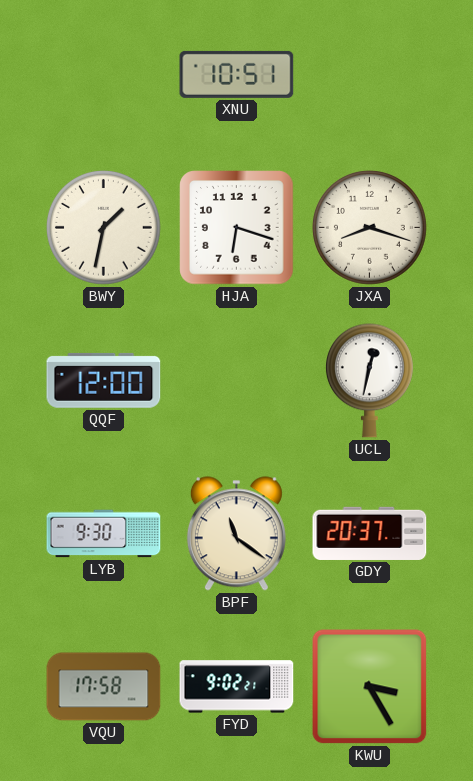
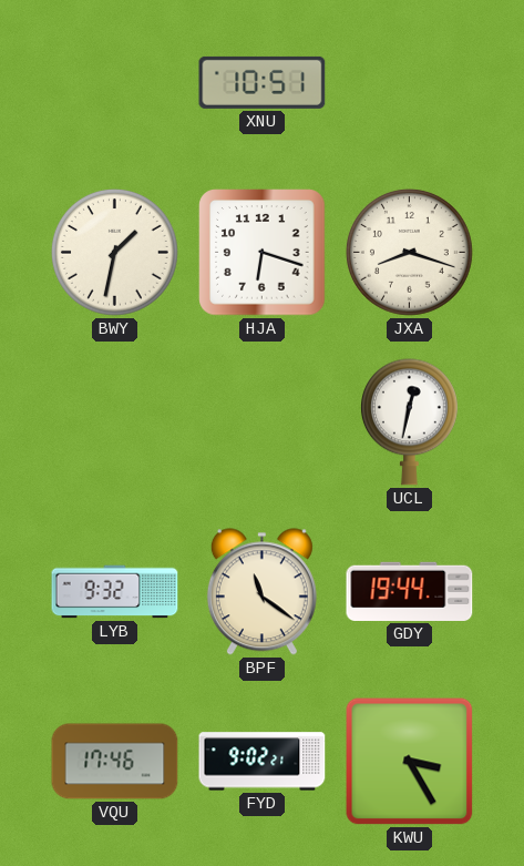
QQF: 12:00 -> none (104, 380)
LYB: 9:30 -> 9:32 (115, 592)
GDY: 20:37 -> 19:44 (410, 591)
VQU: 17:58 -> 17:46 (115, 762)
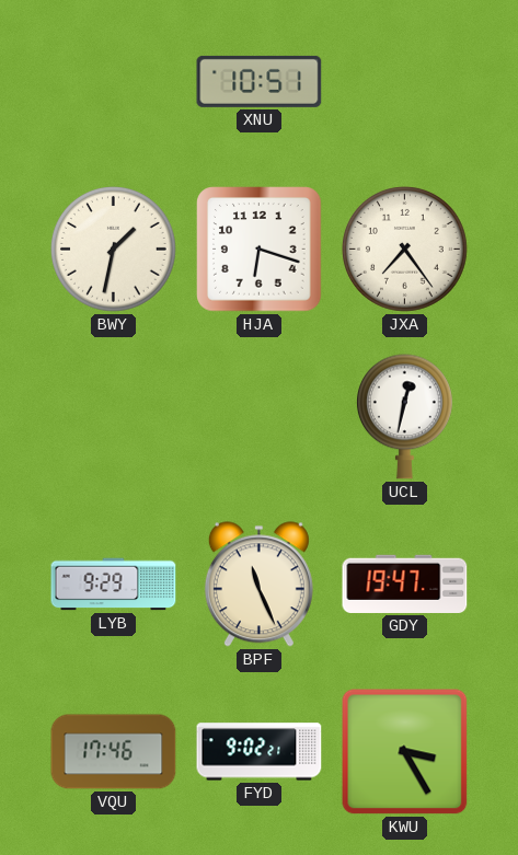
JXA: 8:18 -> 7:24 (405, 250)
LYB: 9:32 -> 9:29 (114, 585)
BPF: 11:21 -> 11:26 (258, 585)
GDY: 19:44 -> 19:47 (405, 584)
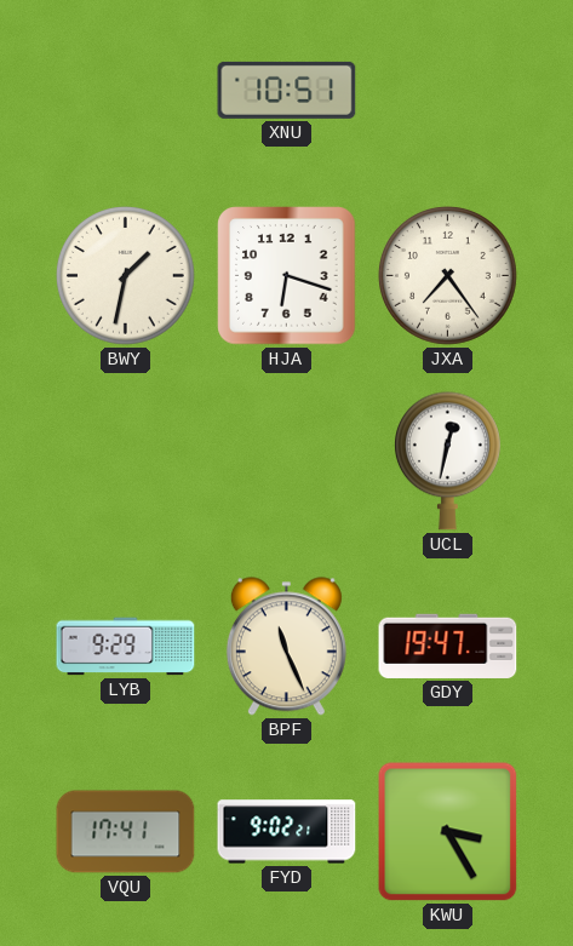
VQU: 17:46 -> 17:41 (126, 832)
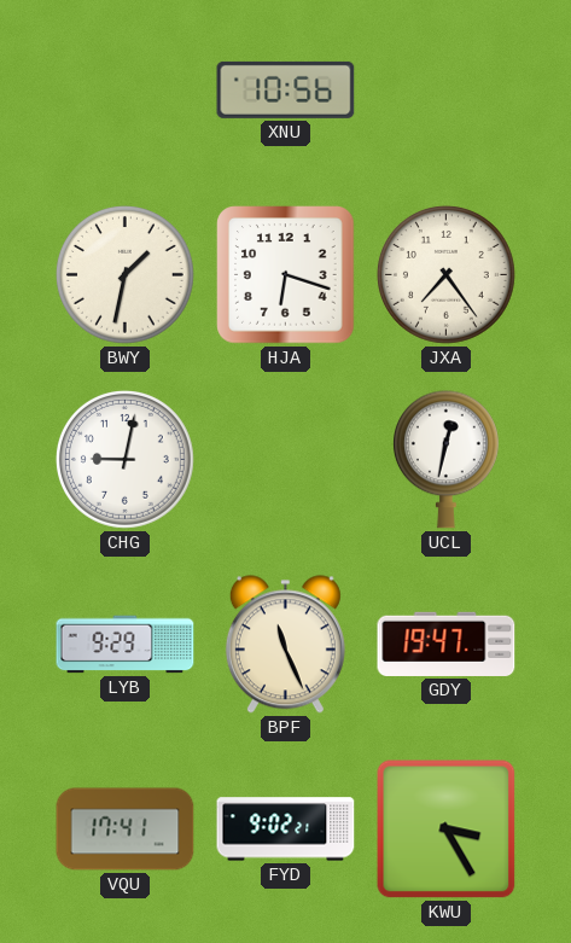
XNU: 10:51 -> 10:56 (286, 89)
CHG: none -> 9:02 (126, 460)
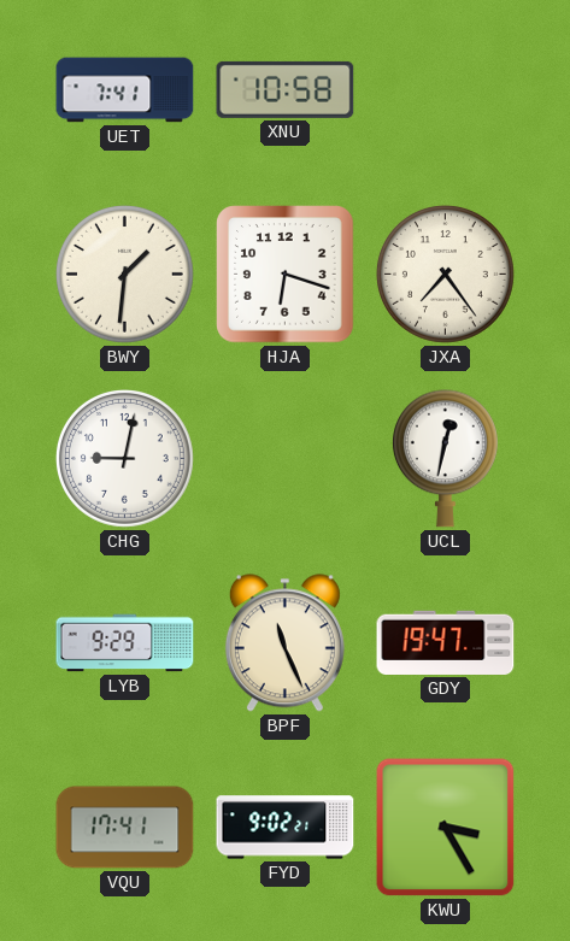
UET: none -> 7:41 (125, 90)
XNU: 10:56 -> 10:58 (286, 89)
BWY: 1:32 -> 1:31 (125, 275)
